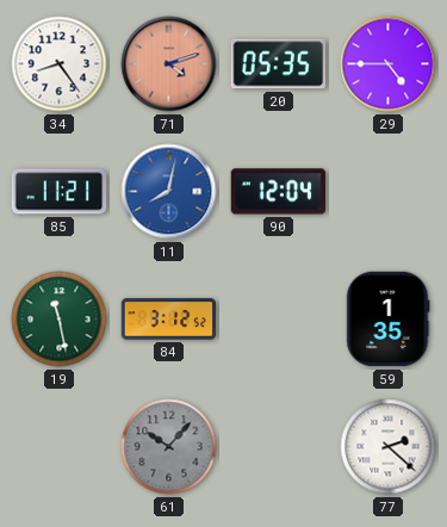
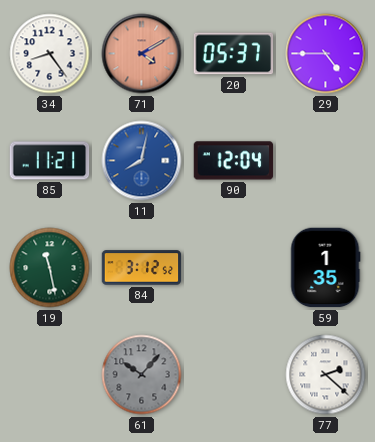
71: 4:12 -> 4:10 (142, 54)
20: 05:35 -> 05:37 (234, 54)
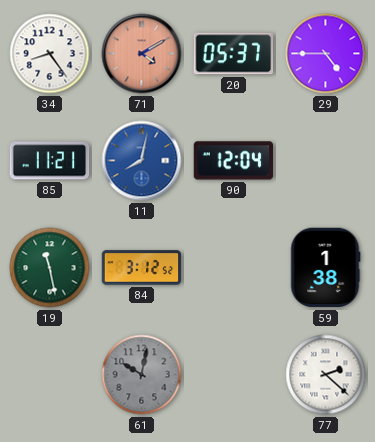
59: 1:35 -> 1:38 (325, 268)
61: 10:07 -> 10:02 (142, 375)
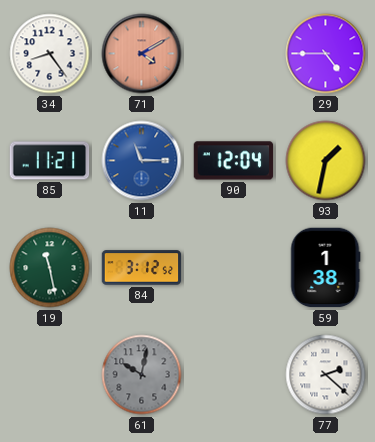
20: 05:37 -> none (234, 54)
11: 8:02 -> 11:15 (142, 161)
93: none -> 1:32 (326, 161)
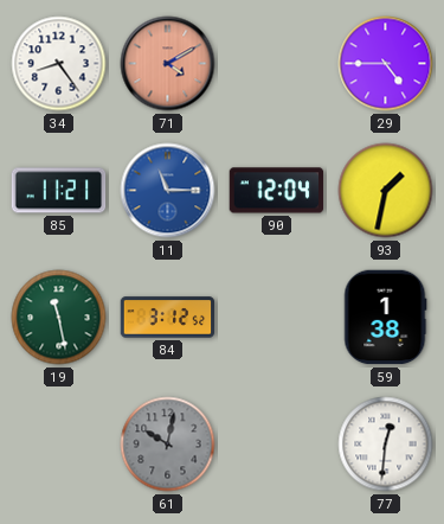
77: 2:22 -> 12:31 (386, 445)
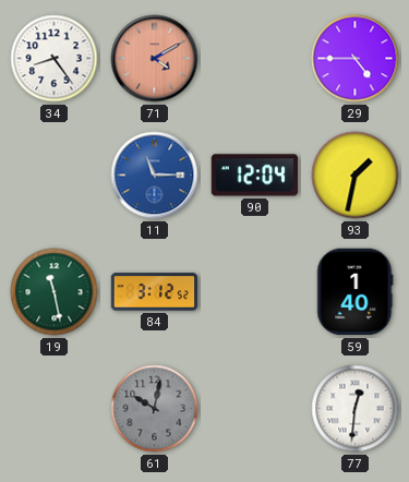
85: 11:21 -> none (59, 191)
59: 1:38 -> 1:40 (354, 292)
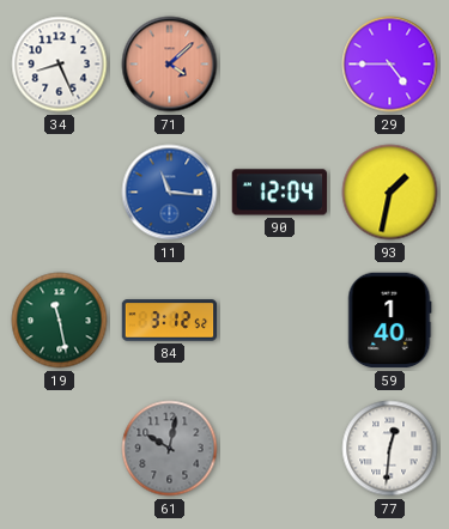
34: 8:24 -> 8:26 (60, 65)
71: 4:10 -> 4:08 (170, 65)
11: 11:15 -> 11:16 (170, 193)
